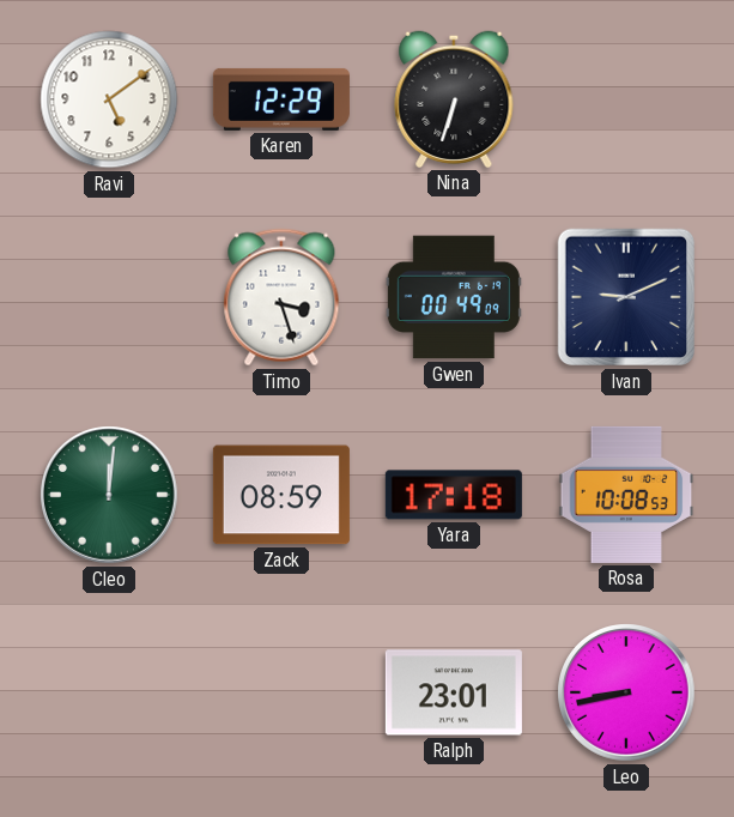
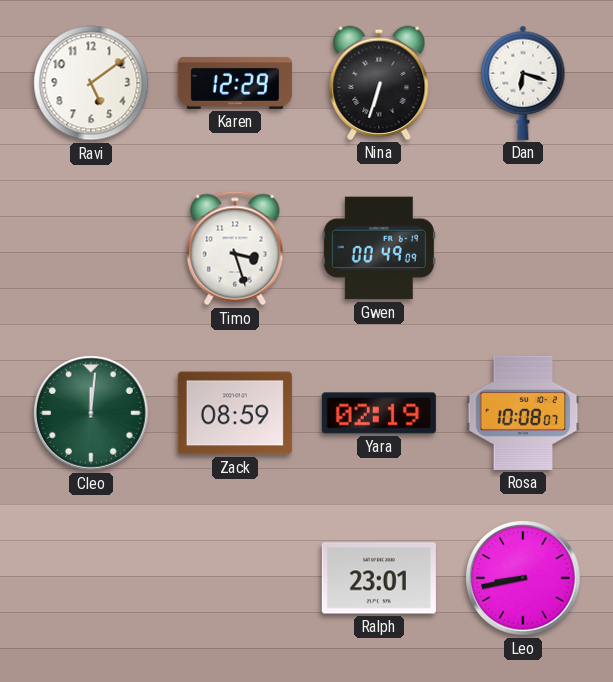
Dan: none -> 6:18 (523, 83)
Ivan: 9:11 -> none (626, 297)
Yara: 17:18 -> 02:19 (379, 413)
Rosa: 10:08:53 -> 10:08:07 (523, 413)
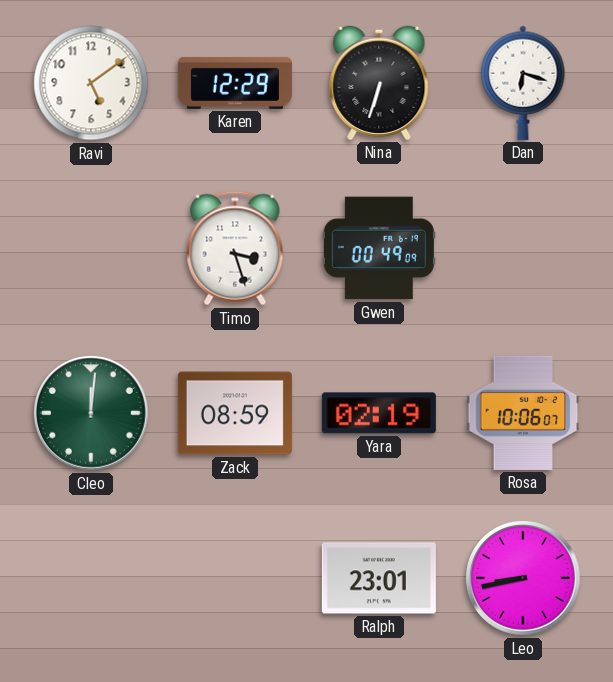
Rosa: 10:08 -> 10:06 (523, 413)
